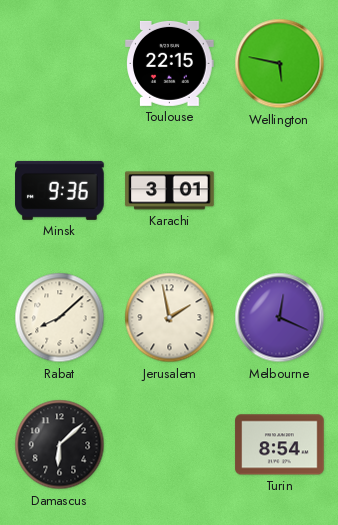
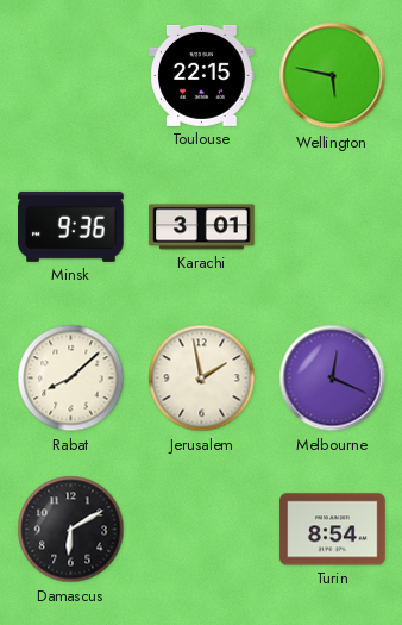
Damascus: 6:08 -> 6:10 (71, 530)
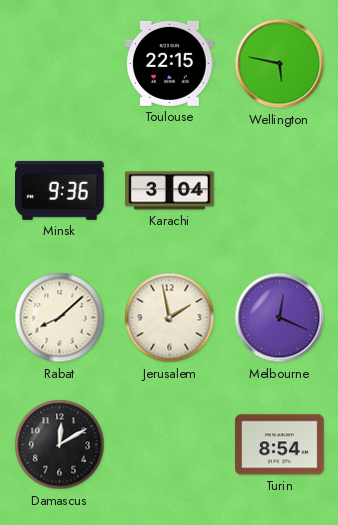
Karachi: 3:01 -> 3:04 (170, 191)
Damascus: 6:10 -> 12:10 (60, 445)
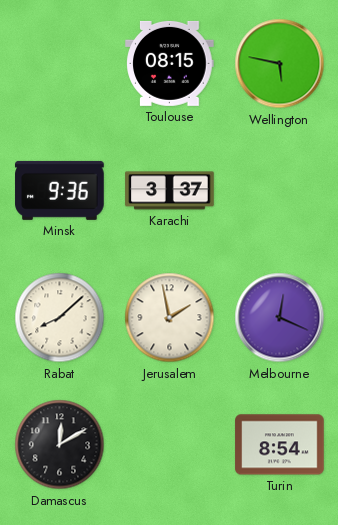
Toulouse: 22:15 -> 08:15 (170, 63)
Karachi: 3:04 -> 3:37 (170, 191)
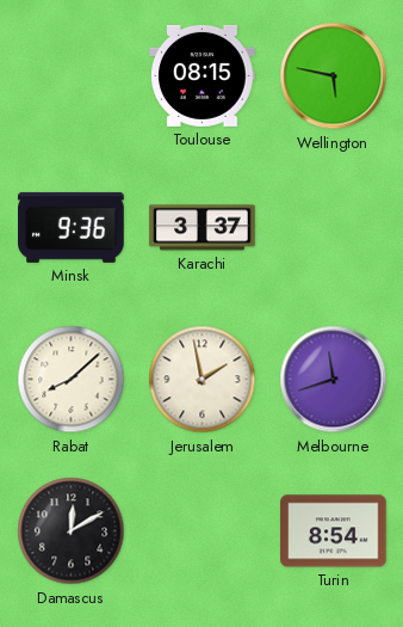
Melbourne: 12:19 -> 11:42 (334, 380)
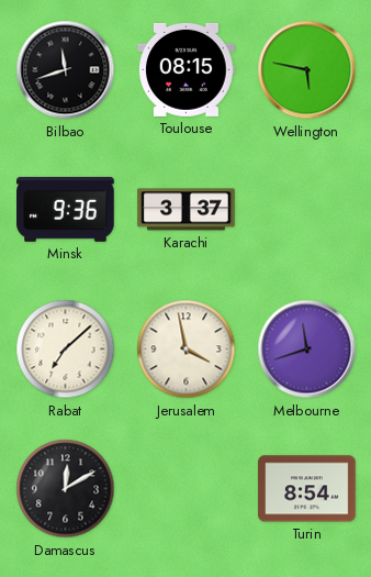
Bilbao: none -> 11:42 (66, 70)
Rabat: 8:08 -> 7:08 (66, 349)
Jerusalem: 1:58 -> 3:58 (187, 349)
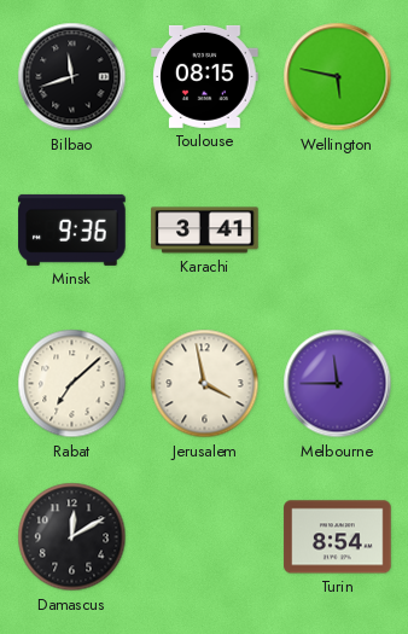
Karachi: 3:37 -> 3:41 (205, 231)
Melbourne: 11:42 -> 11:45 (338, 384)
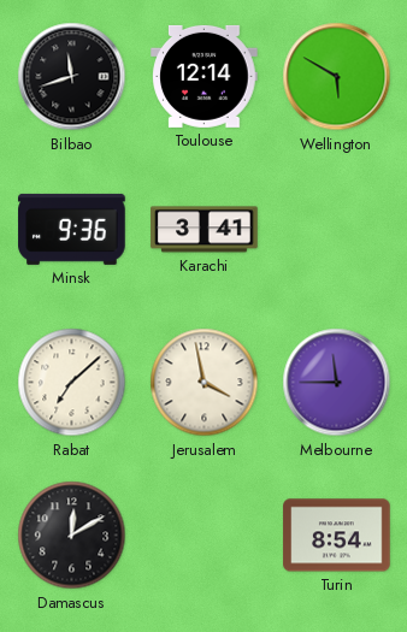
Toulouse: 08:15 -> 12:14 (205, 76)
Wellington: 5:47 -> 5:50 (337, 77)
